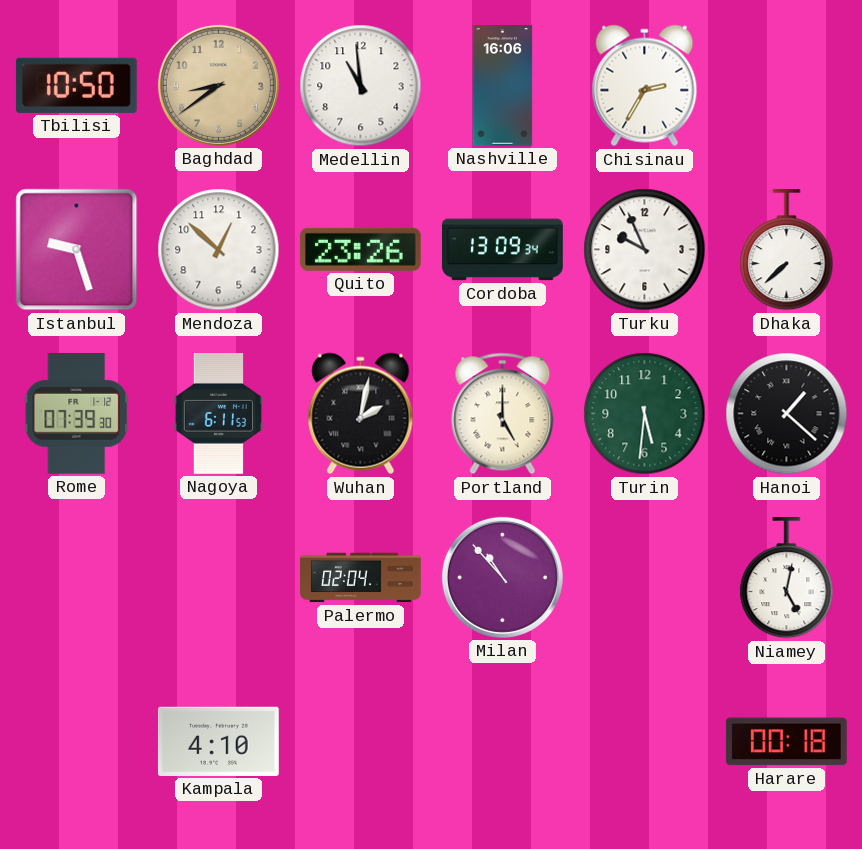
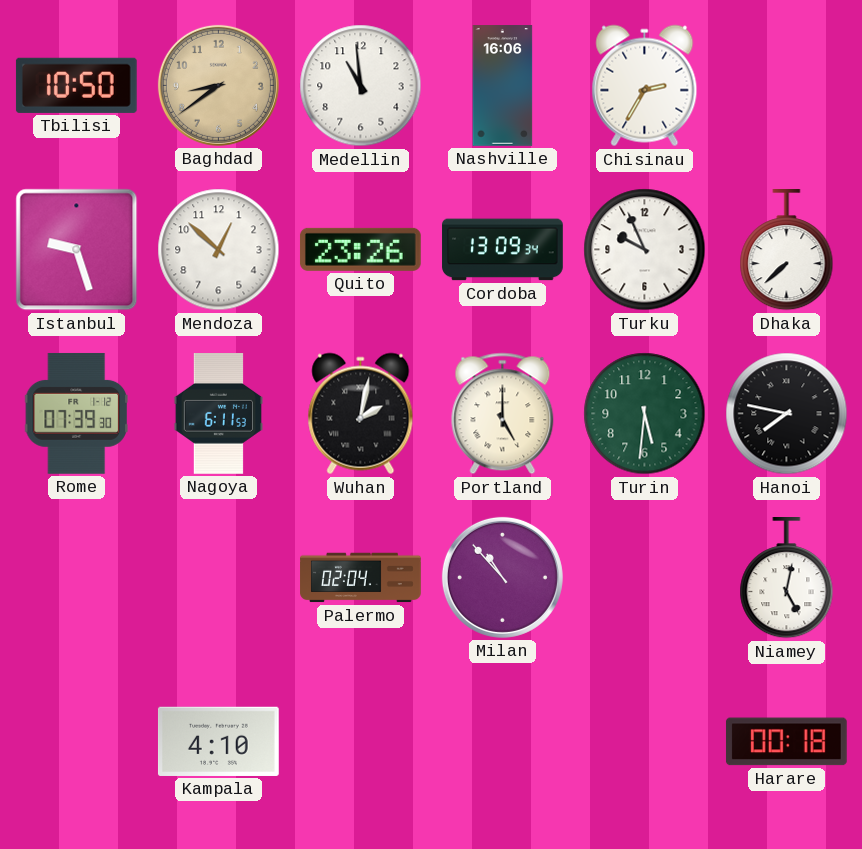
Hanoi: 1:22 -> 7:47 (787, 414)
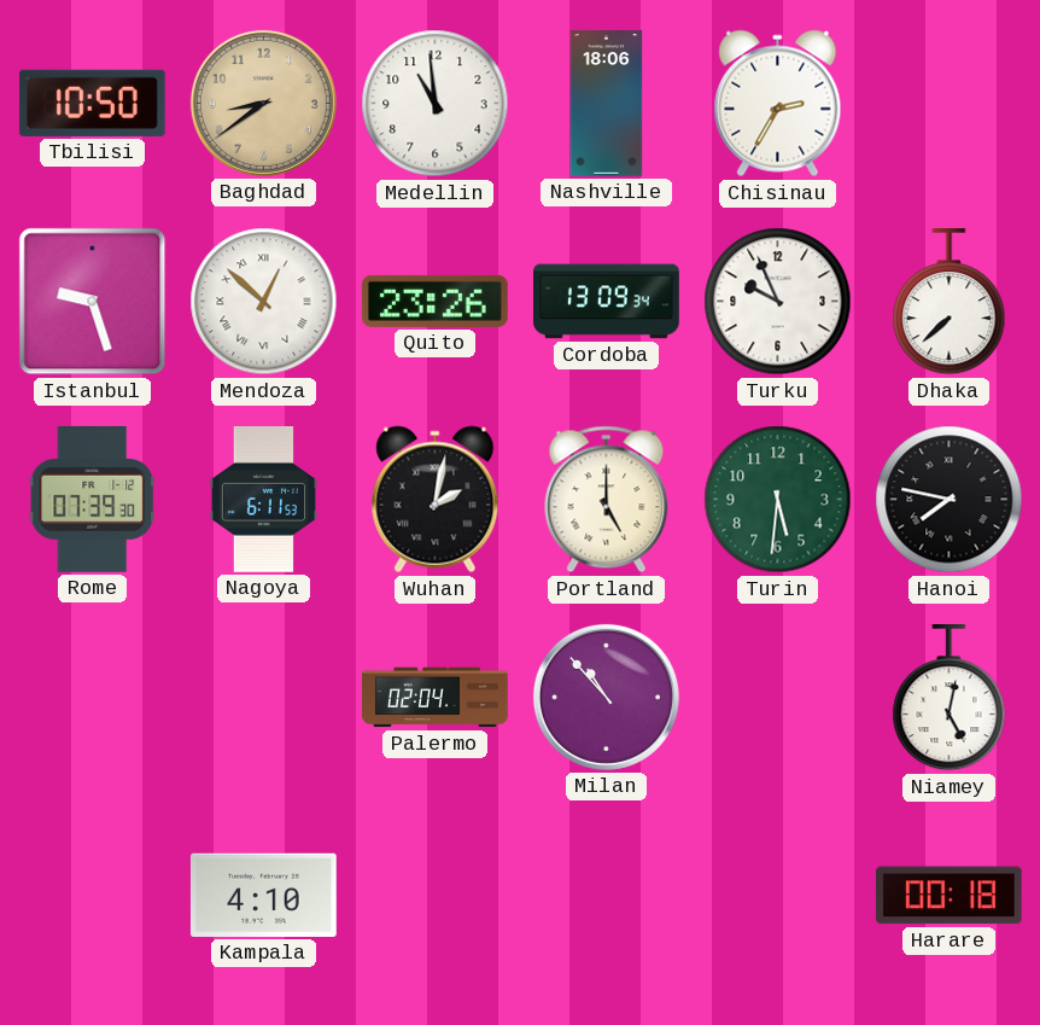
Nashville: 16:06 -> 18:06 (607, 104)
Mendoza numerals: Arabic -> Roman (264, 302)
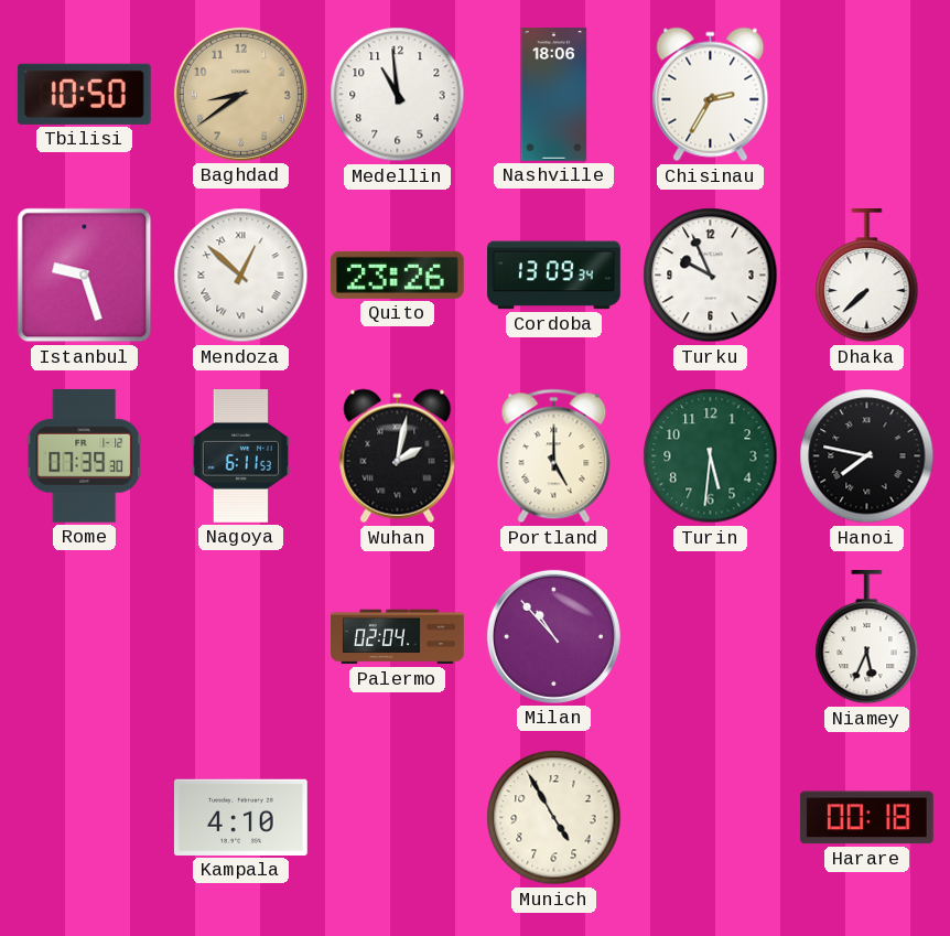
Niamey: 5:02 -> 5:34 (867, 638)
Munich: none -> 4:55 (554, 818)
